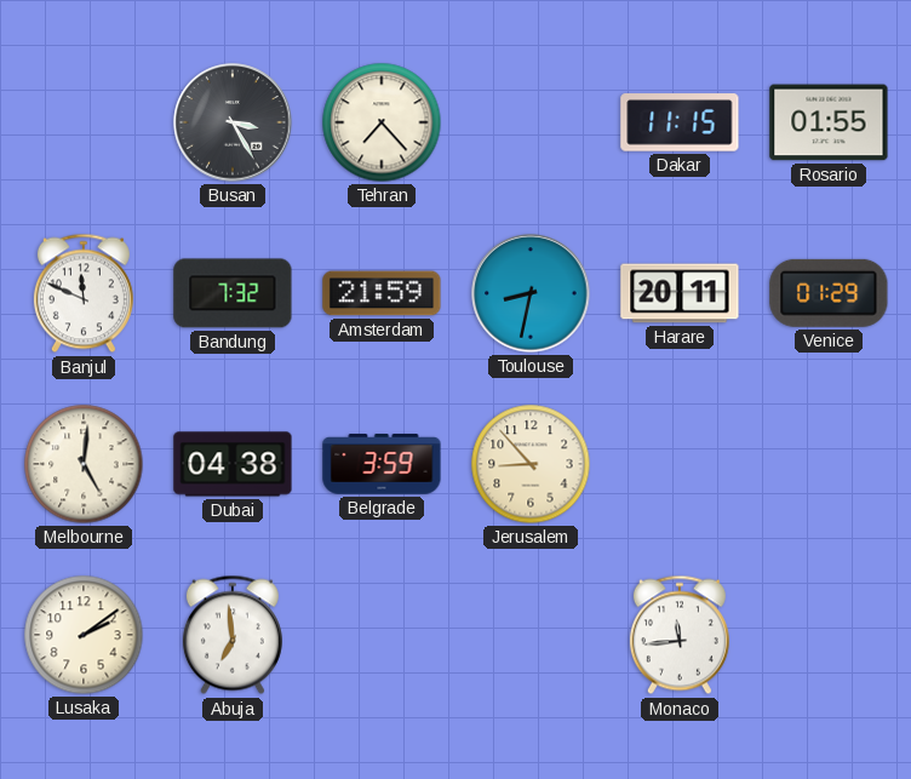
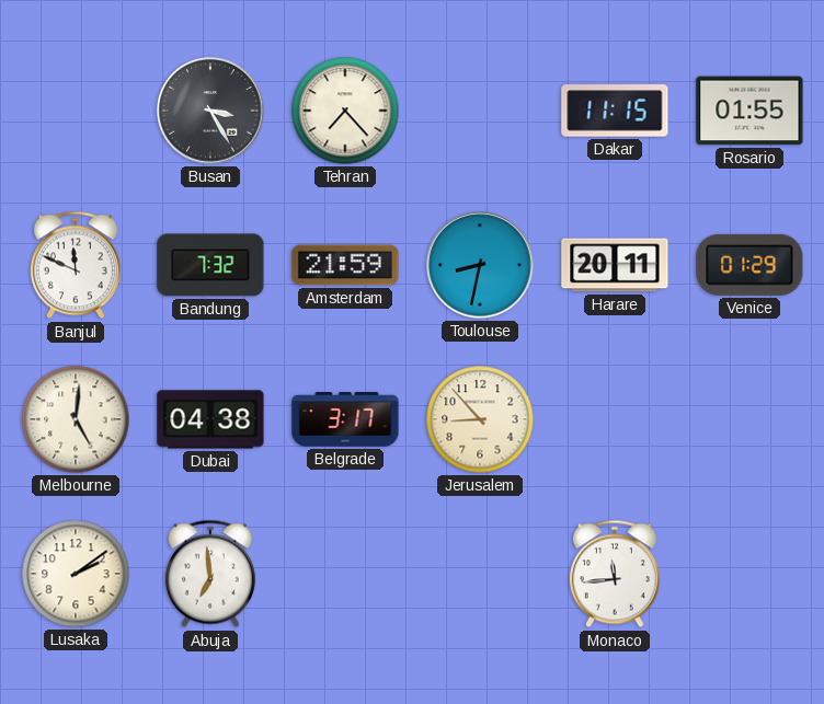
Belgrade: 3:59 -> 3:17 (345, 419)
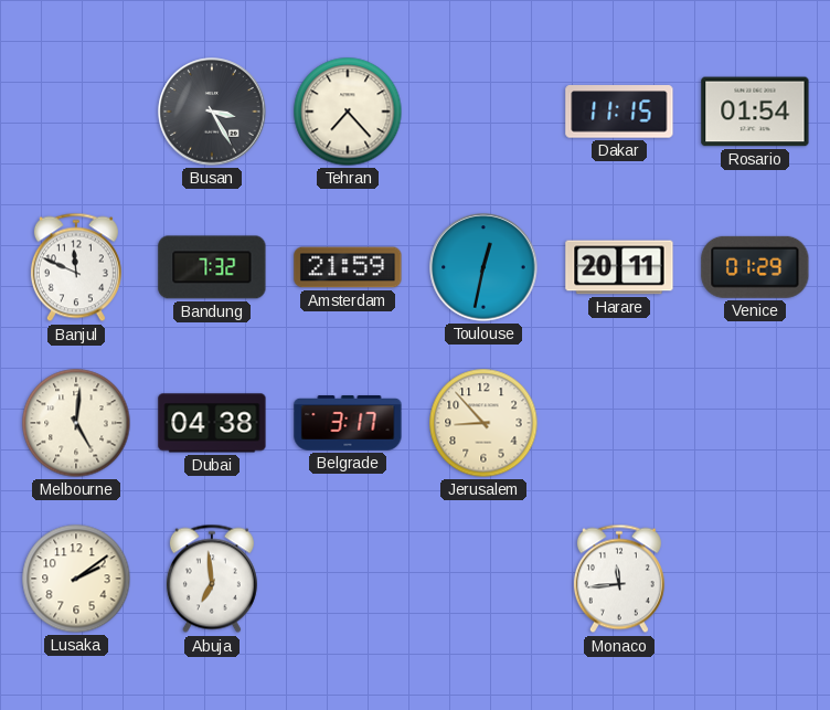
Rosario: 01:55 -> 01:54 (755, 112)
Toulouse: 8:32 -> 12:32 (483, 267)
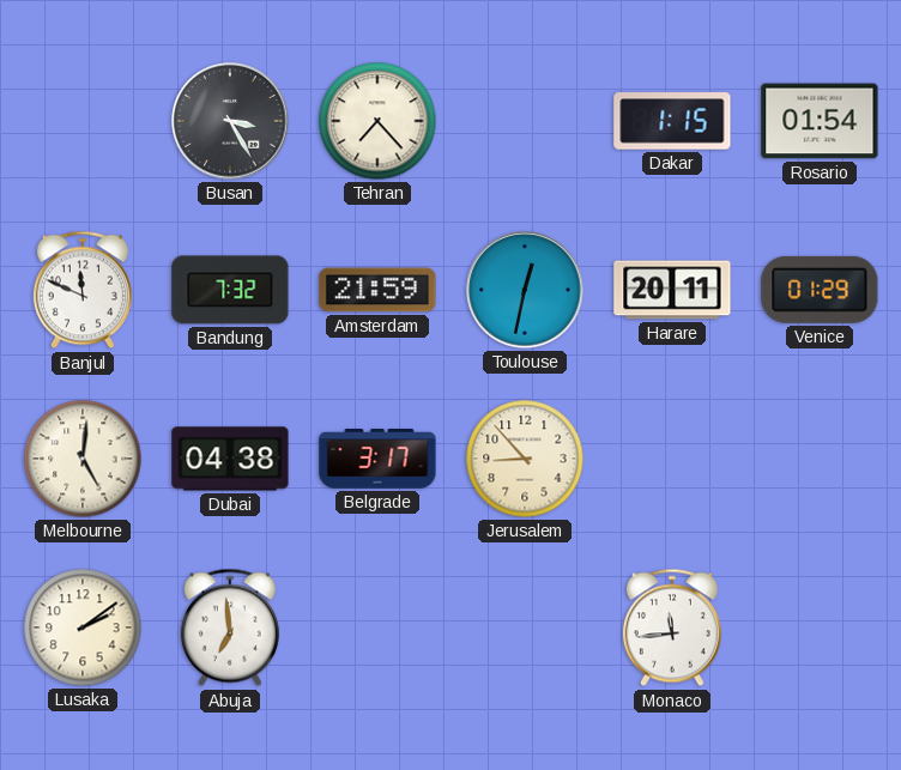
Dakar: 11:15 -> 1:15 (672, 121)
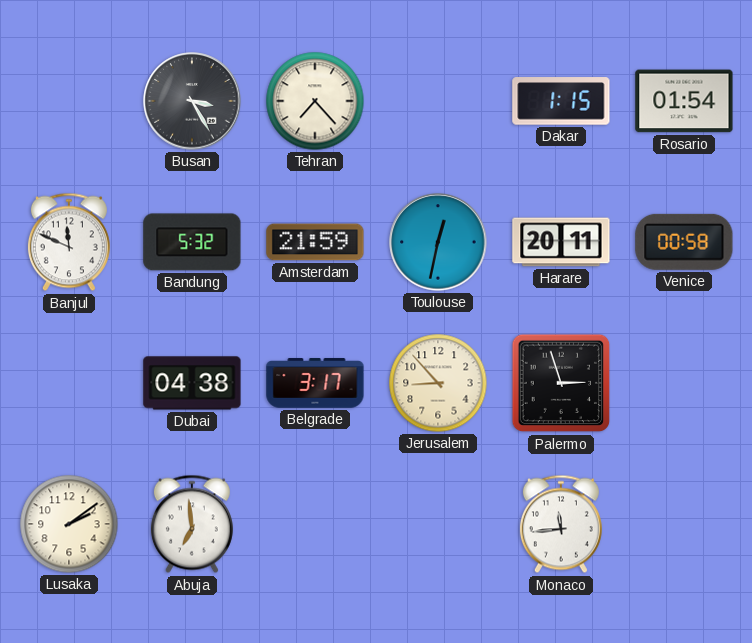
Bandung: 7:32 -> 5:32 (192, 242)
Venice: 01:29 -> 00:58 (684, 242)
Melbourne: 5:01 -> none (83, 459)
Palermo: none -> 2:57 (561, 383)
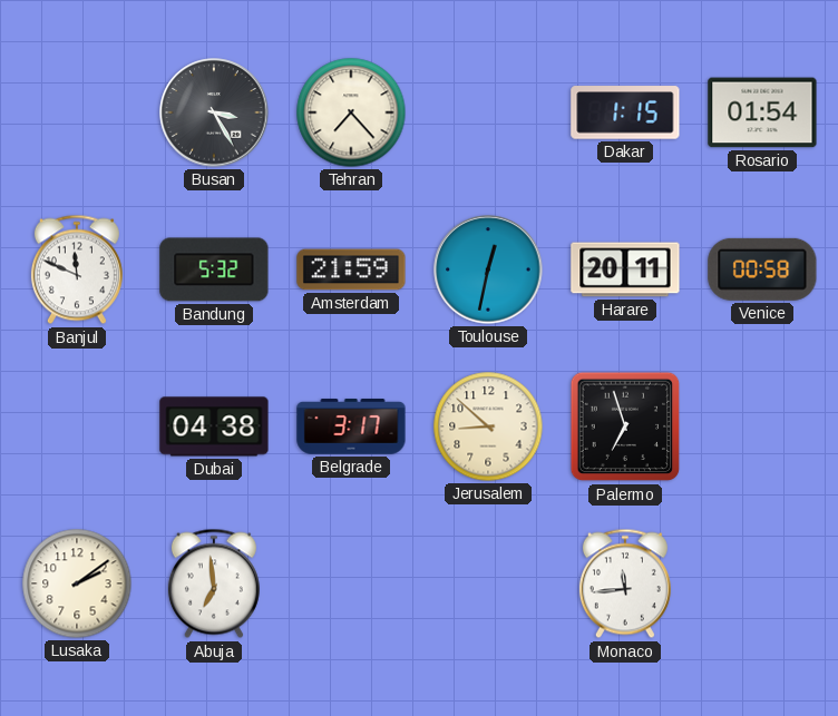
Jerusalem: 8:53 -> 8:52 (488, 426)
Palermo: 2:57 -> 6:57 (625, 426)
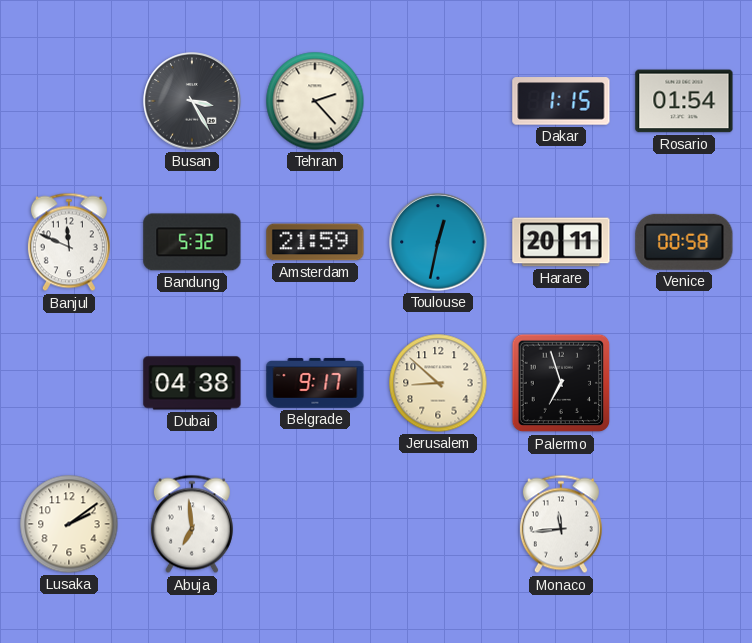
Tehran: 7:23 -> 2:23 (315, 101)
Belgrade: 3:17 -> 9:17 (315, 383)
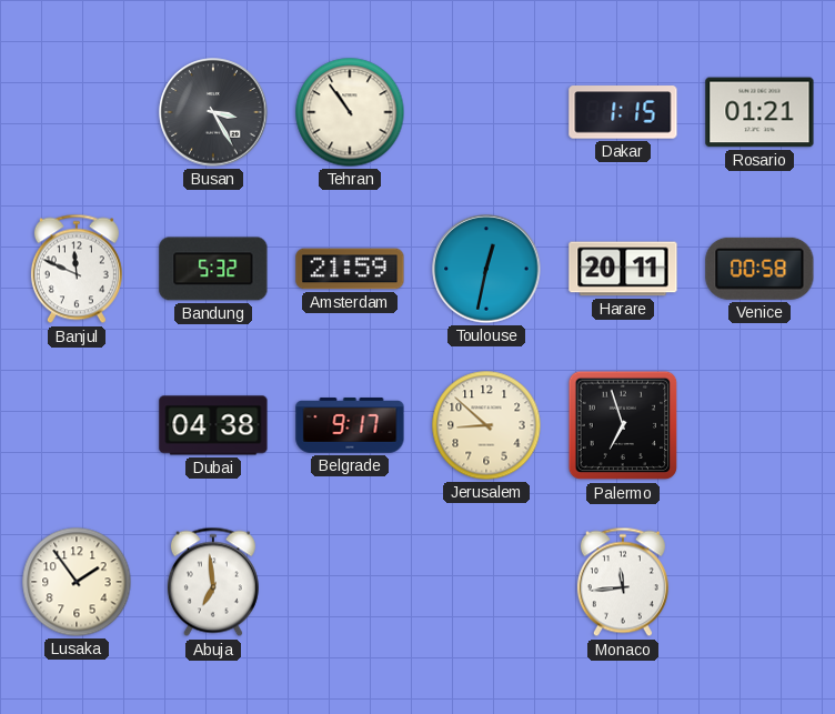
Tehran: 2:23 -> 10:54 (350, 112)
Rosario: 01:54 -> 01:21 (759, 112)
Lusaka: 2:09 -> 1:54 (77, 582)
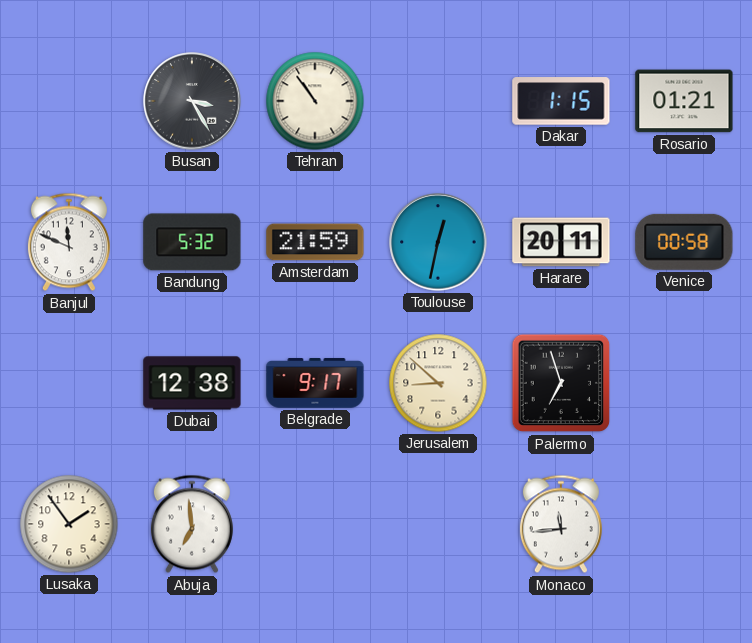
Dubai: 04:38 -> 12:38 (192, 383)
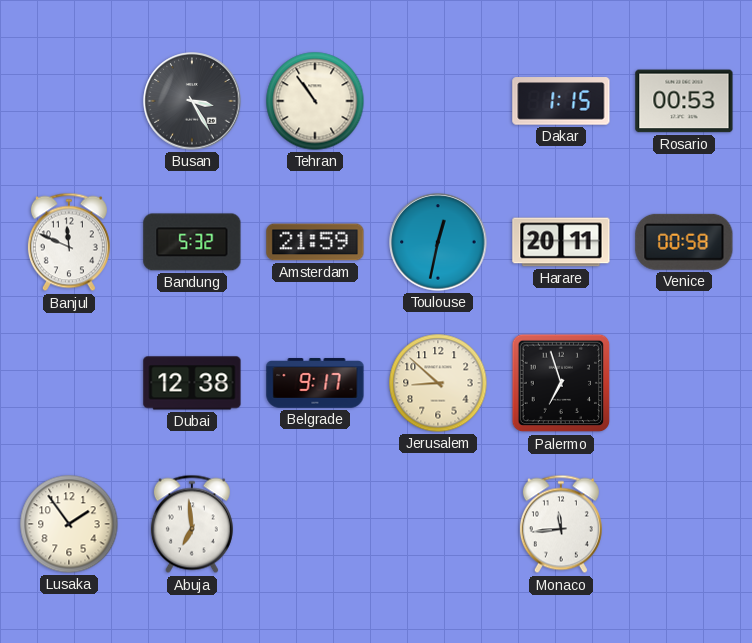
Rosario: 01:21 -> 00:53 (684, 101)
